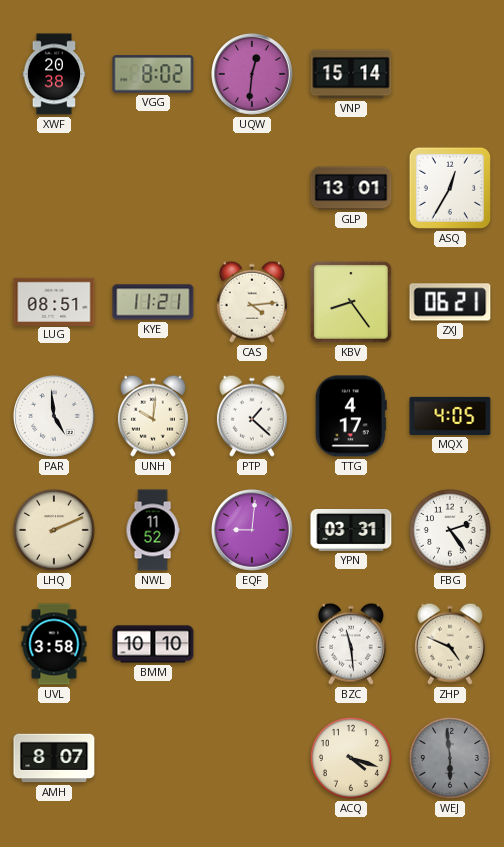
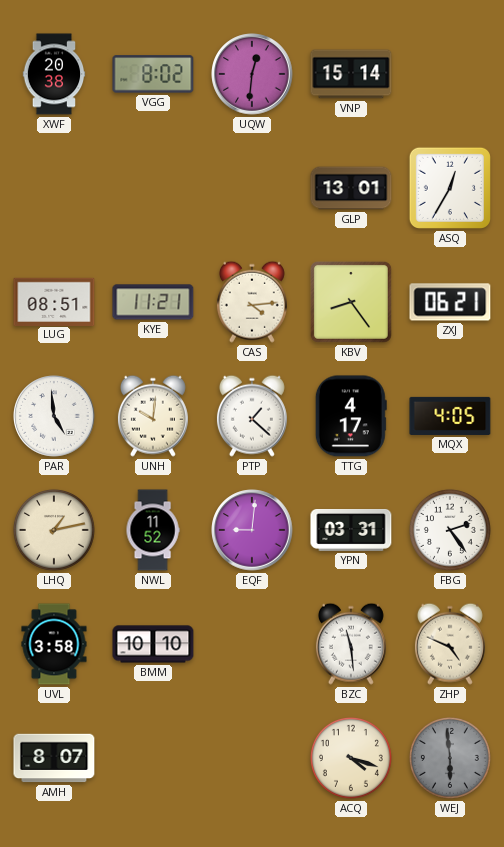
LHQ: 2:11 -> 1:13 (54, 530)
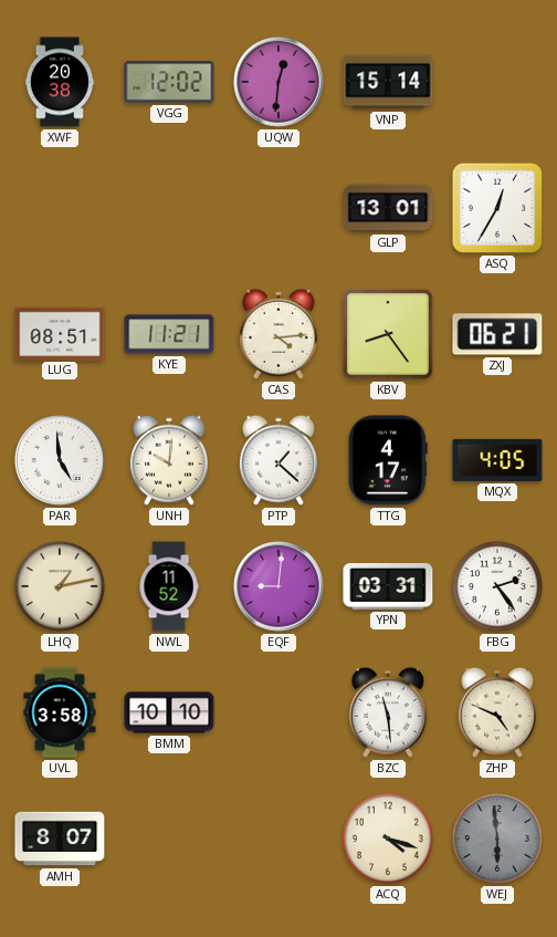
VGG: 8:02 -> 12:02 (169, 82)
